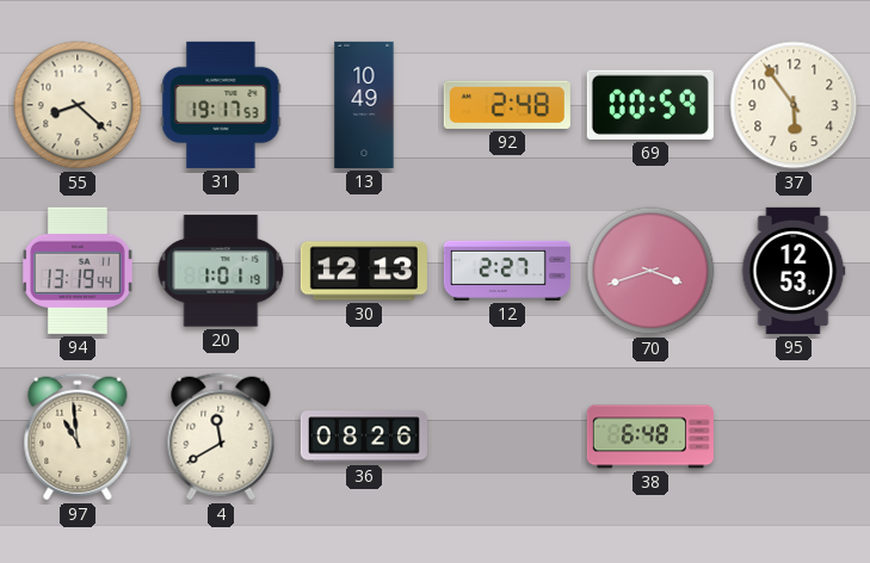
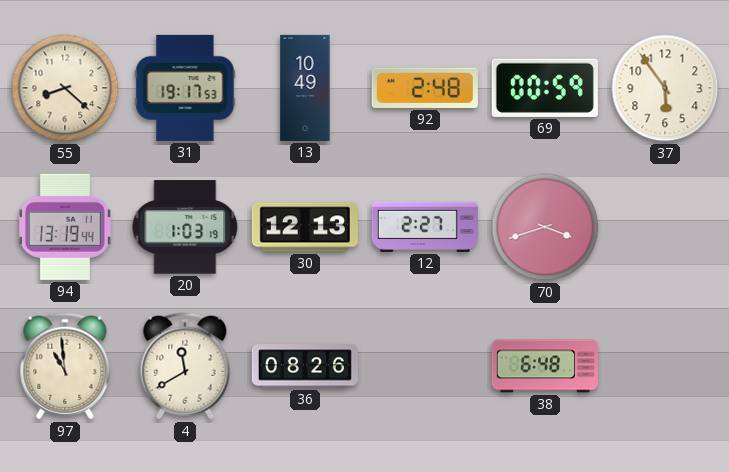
20: 1:01 -> 1:03 (185, 227)
95: 12:53 -> none (794, 271)
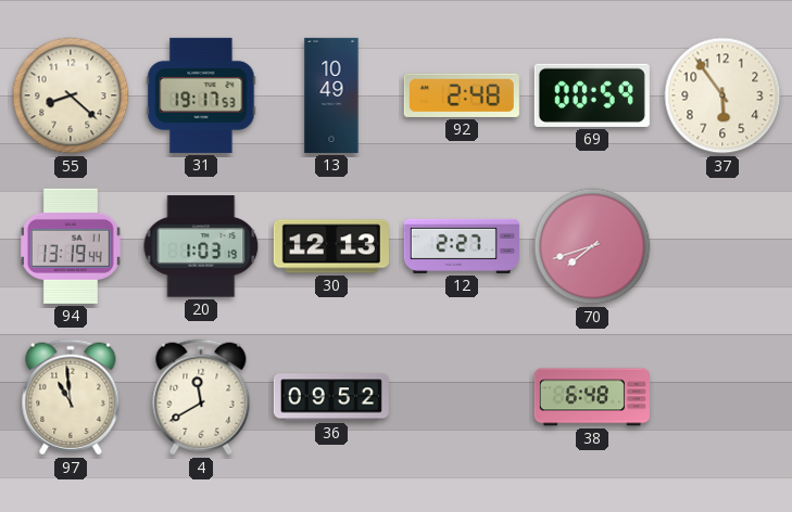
70: 3:42 -> 7:42 (592, 246)
36: 08:26 -> 09:52 (331, 397)
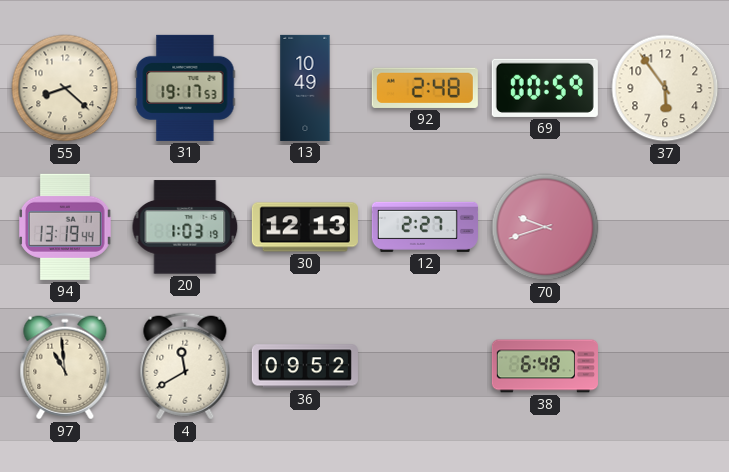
70: 7:42 -> 9:42 (545, 227)
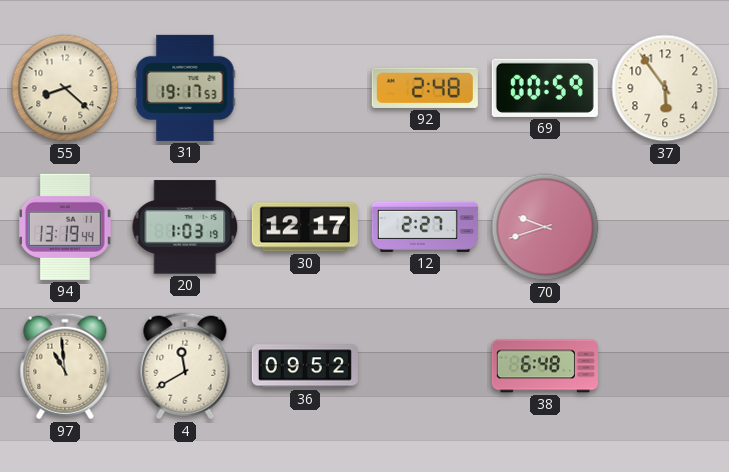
13: 10:49 -> none (305, 88)
30: 12:13 -> 12:17 (305, 227)
